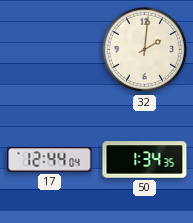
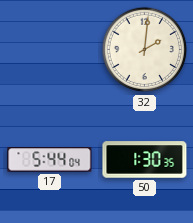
17: 12:44 -> 5:44 (50, 160)
50: 1:34 -> 1:30 (145, 160)
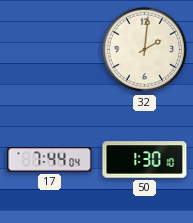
17: 5:44 -> 7:44 (50, 160)
50: 1:30:35 -> 1:30:10 (145, 160)
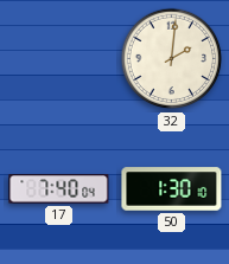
17: 7:44 -> 7:40 (59, 189)
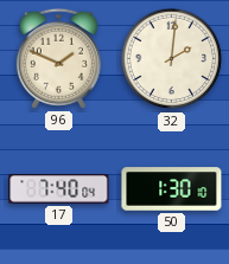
96: none -> 1:49 (58, 58)
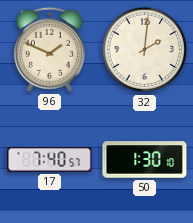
17: 7:40:04 -> 7:40:57 (50, 160)
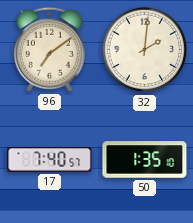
96: 1:49 -> 7:09 (49, 49)
50: 1:30 -> 1:35 (145, 160)
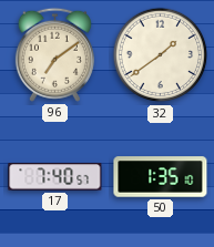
32: 2:01 -> 1:39 (161, 55)
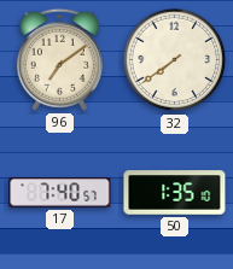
32: 1:39 -> 7:39 (175, 60)
